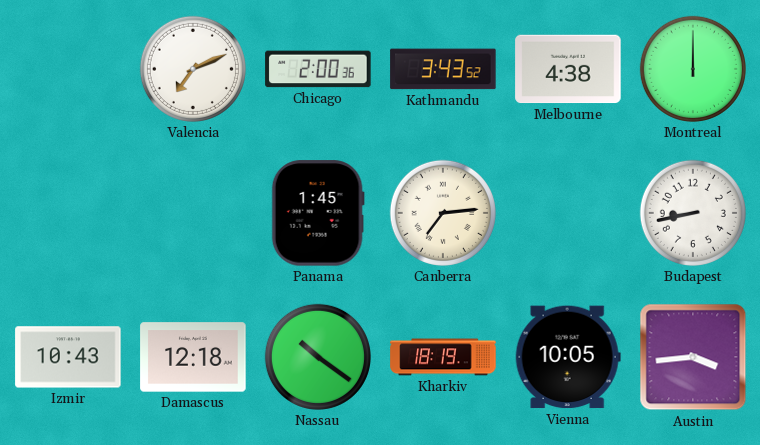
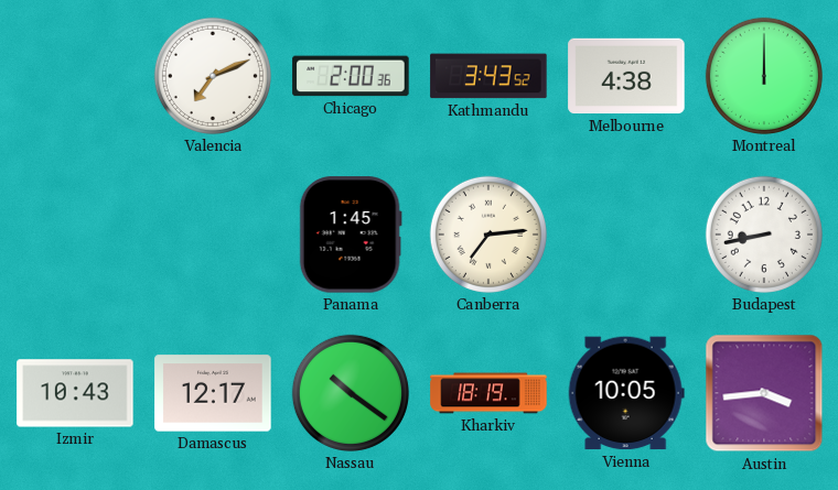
Damascus: 12:18 -> 12:17 (213, 393)
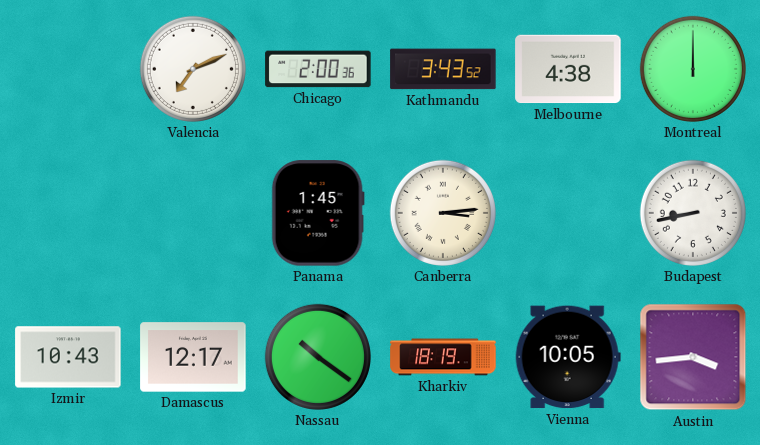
Canberra: 7:14 -> 3:14 (443, 213)
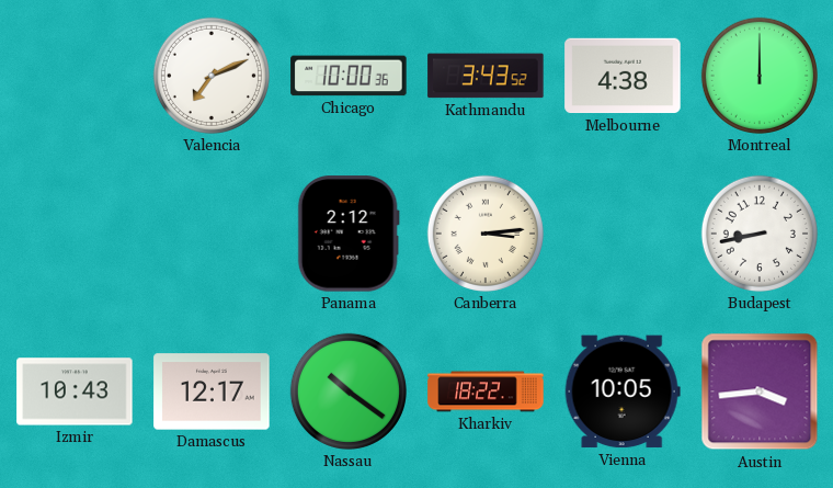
Chicago: 2:00 -> 10:00 (349, 76)
Panama: 1:45 -> 2:12 (349, 234)
Kharkiv: 18:19 -> 18:22 (486, 391)
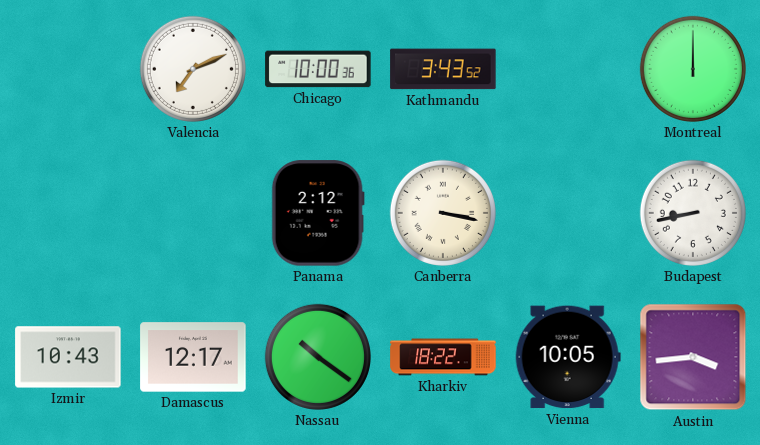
Melbourne: 4:38 -> none (623, 76)
Canberra: 3:14 -> 3:17 (443, 213)
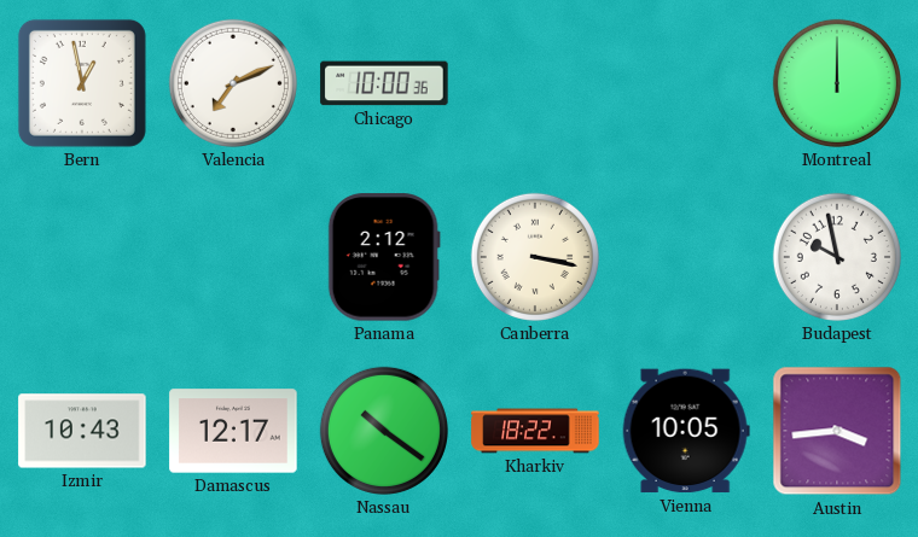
Bern: none -> 12:58 (82, 83)
Kathmandu: 3:43 -> none (443, 69)
Budapest: 8:43 -> 9:58 (837, 257)
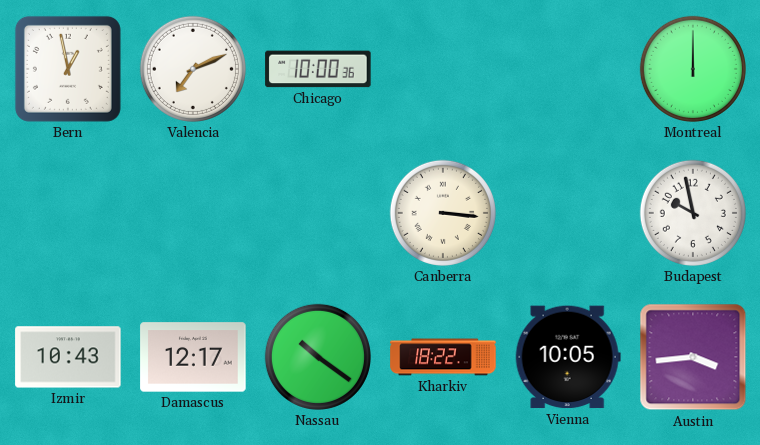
Panama: 2:12 -> none (384, 257)
Canberra: 3:17 -> 3:16 (443, 213)
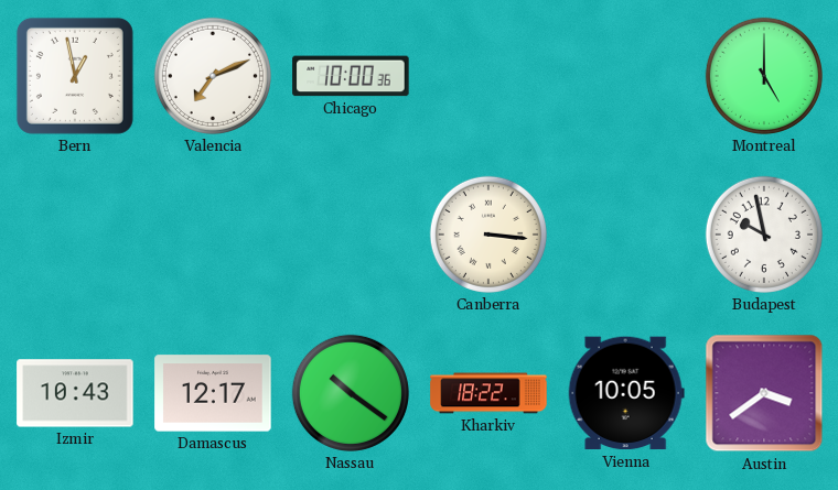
Montreal: 12:00 -> 5:00 (764, 76)
Austin: 3:44 -> 3:39 (764, 393)
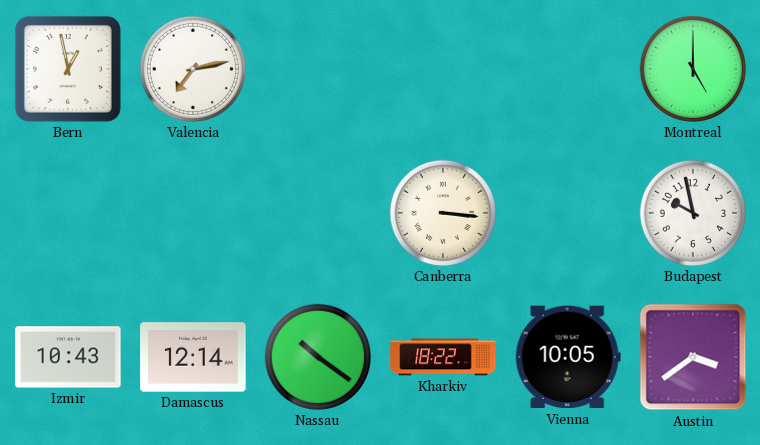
Valencia: 7:11 -> 7:13 (193, 69)
Chicago: 10:00 -> none (351, 76)
Damascus: 12:17 -> 12:14 (193, 357)
